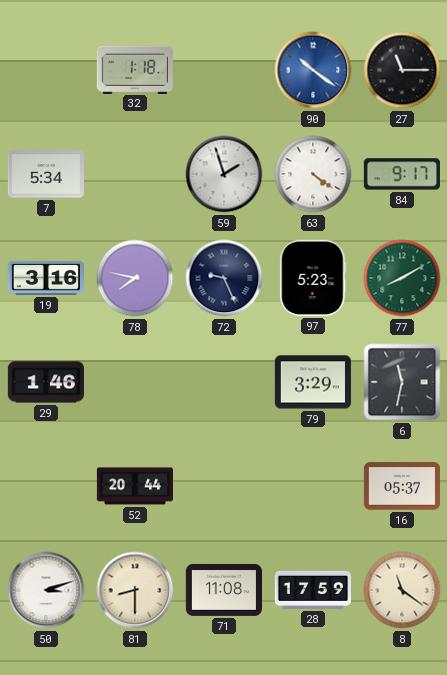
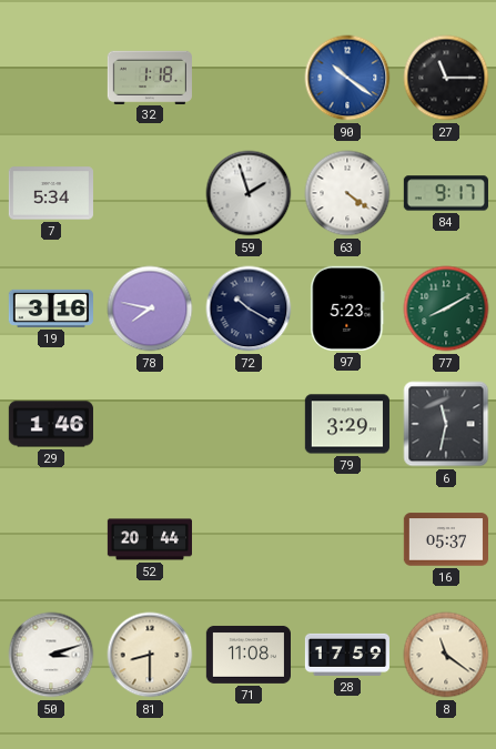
72: 9:26 -> 10:20 (249, 308)
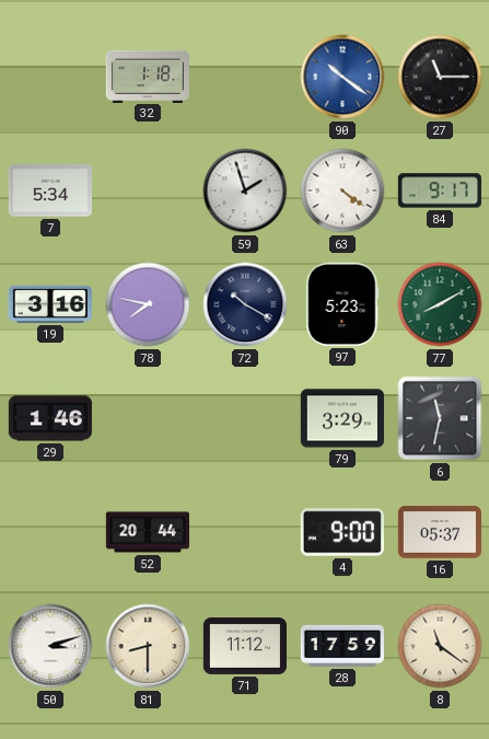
4: none -> 9:00 (342, 532)
71: 11:08 -> 11:12 (244, 646)
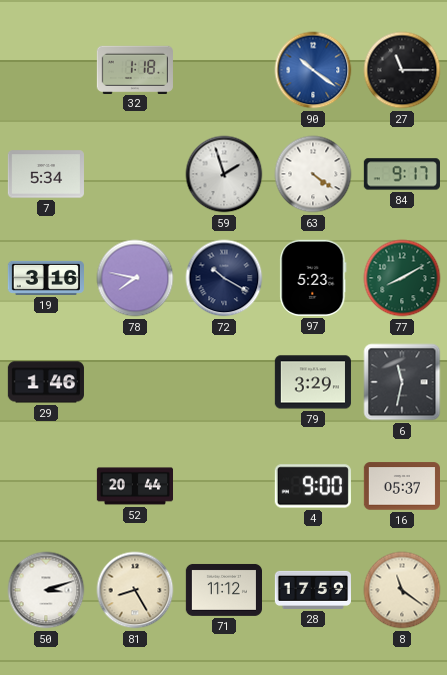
81: 8:30 -> 8:25 (135, 590)
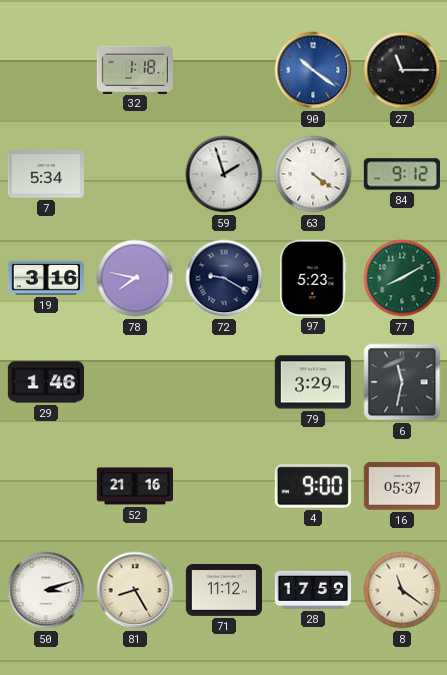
84: 9:17 -> 9:12 (402, 174)
72: 10:20 -> 9:20 (224, 278)
52: 20:44 -> 21:16 (134, 486)
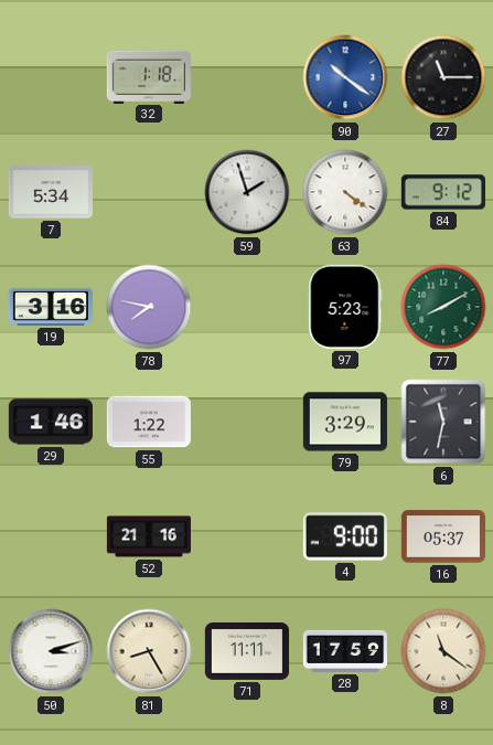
72: 9:20 -> none (224, 278)
55: none -> 1:22 (149, 422)
71: 11:12 -> 11:11 (246, 651)
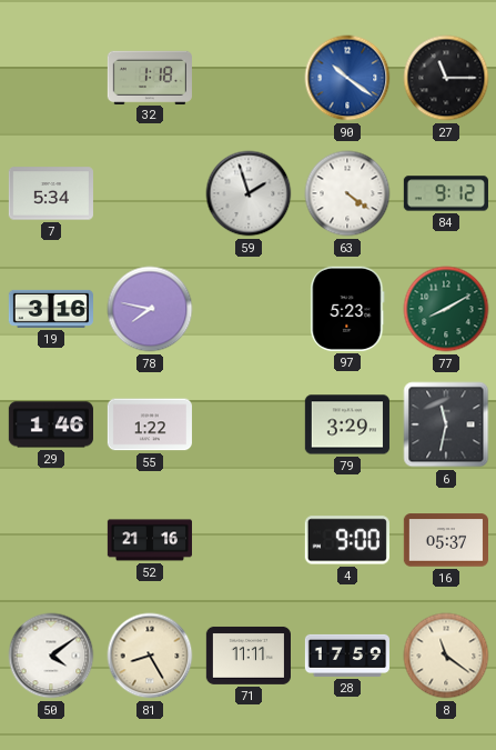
50: 3:12 -> 4:09 (51, 656)
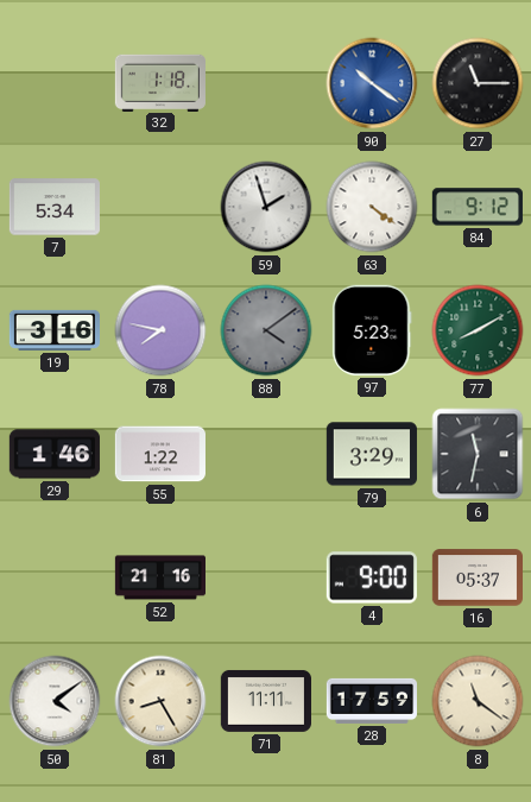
88: none -> 4:09 (266, 330)
